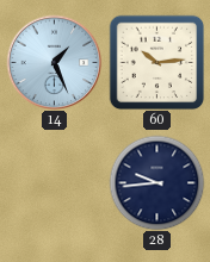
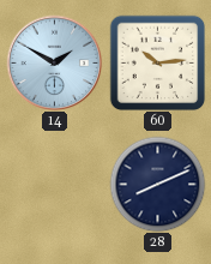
14: 1:26 -> 1:50 (54, 62)
28: 9:44 -> 8:11 (157, 184)
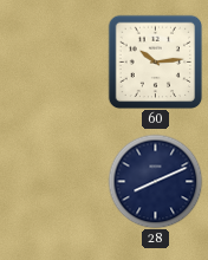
14: 1:50 -> none (54, 62)
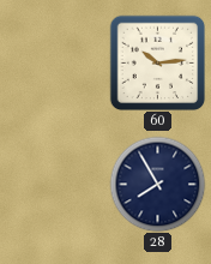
28: 8:11 -> 7:55 (157, 184)
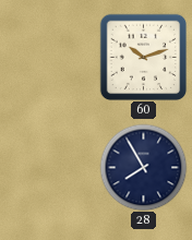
60: 10:14 -> 10:12 (143, 57)
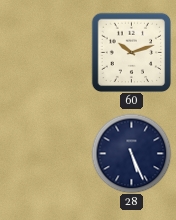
28: 7:55 -> 5:26 (131, 153)
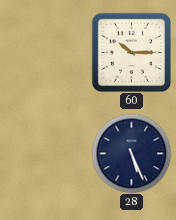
60: 10:12 -> 10:15 (131, 52)
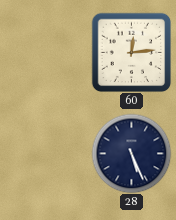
60: 10:15 -> 12:14 (131, 52)
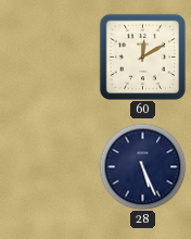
60: 12:14 -> 12:10 (142, 56)
